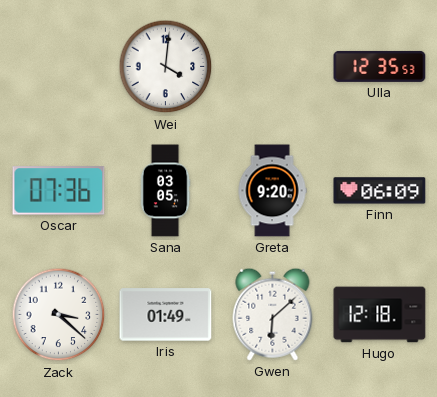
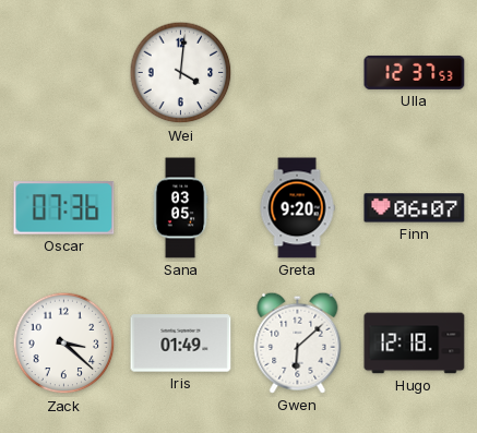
Ulla: 12:35 -> 12:37 (415, 72)
Finn: 06:09 -> 06:07 (415, 208)
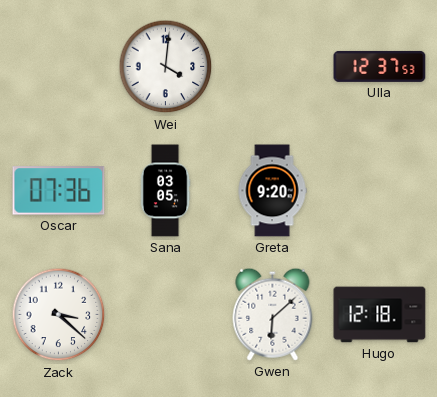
Finn: 06:07 -> none (415, 208)
Iris: 01:49 -> none (181, 344)
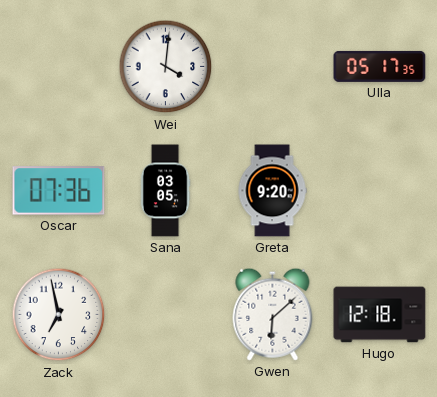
Ulla: 12:37 -> 05:17 (380, 66)
Zack: 3:22 -> 6:58 (59, 315)
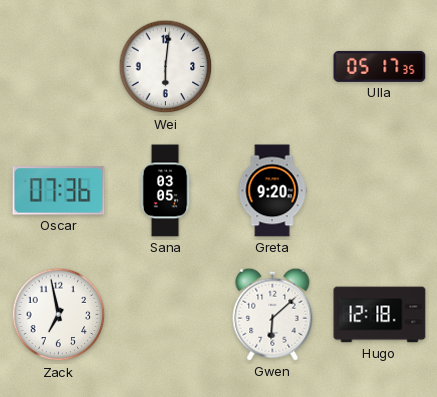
Wei: 4:01 -> 6:01 (166, 67)
